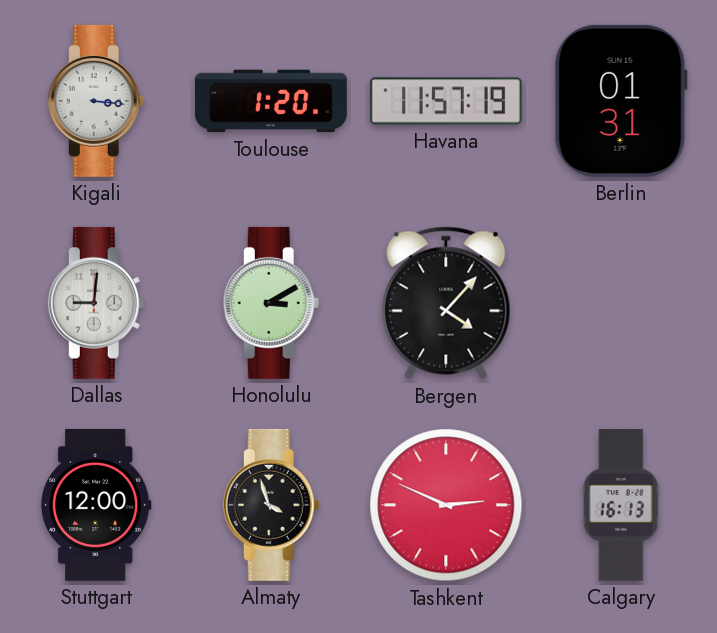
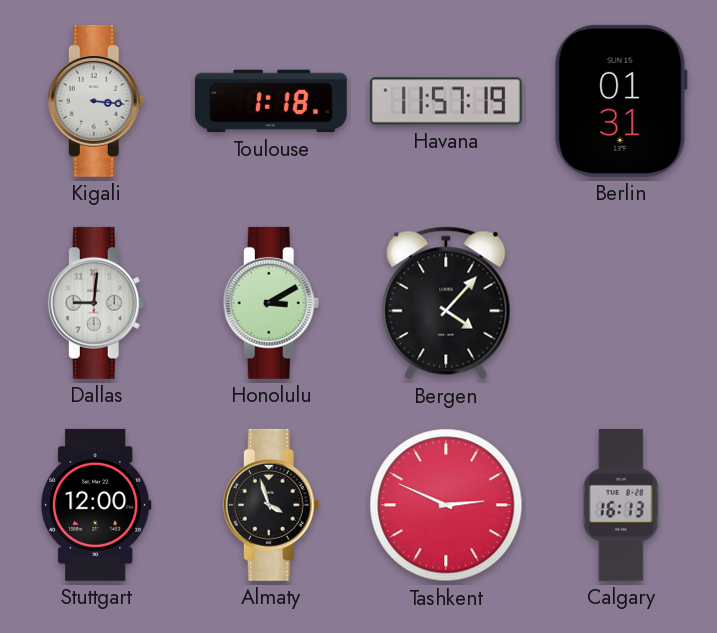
Toulouse: 1:20 -> 1:18 (271, 101)
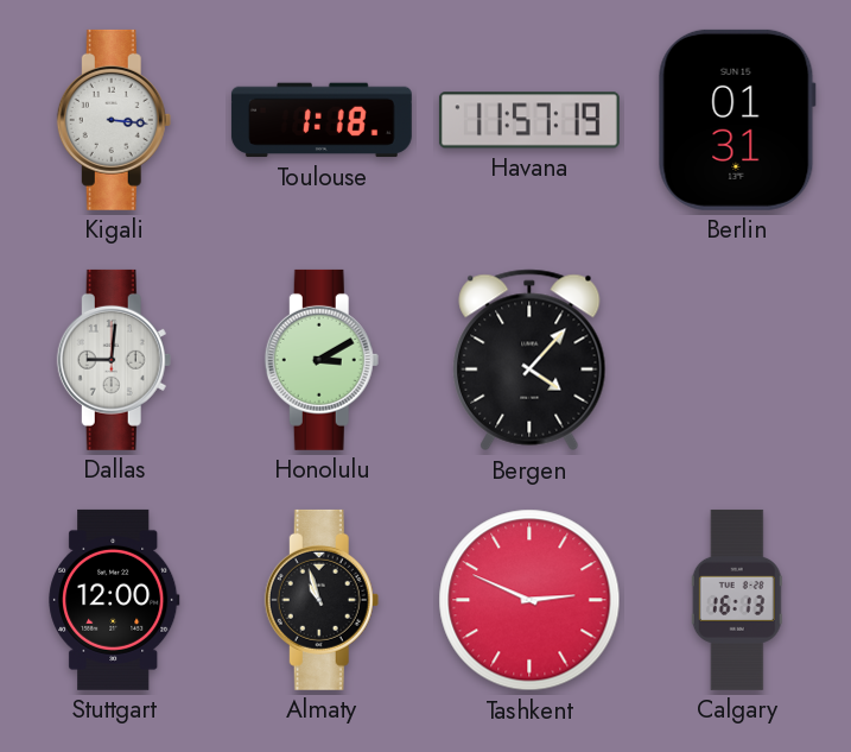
Almaty: 3:57 -> 10:57 (322, 600)
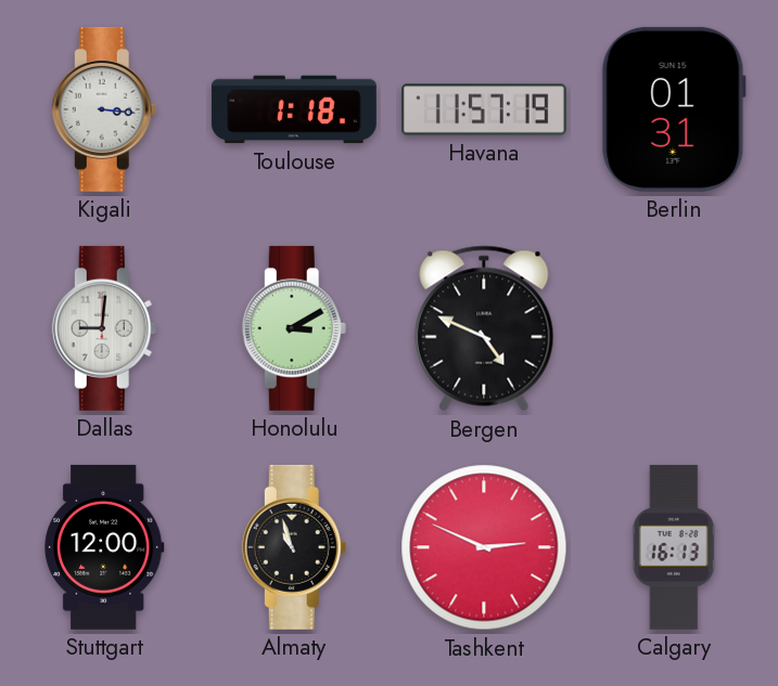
Bergen: 4:07 -> 4:49 (484, 328)
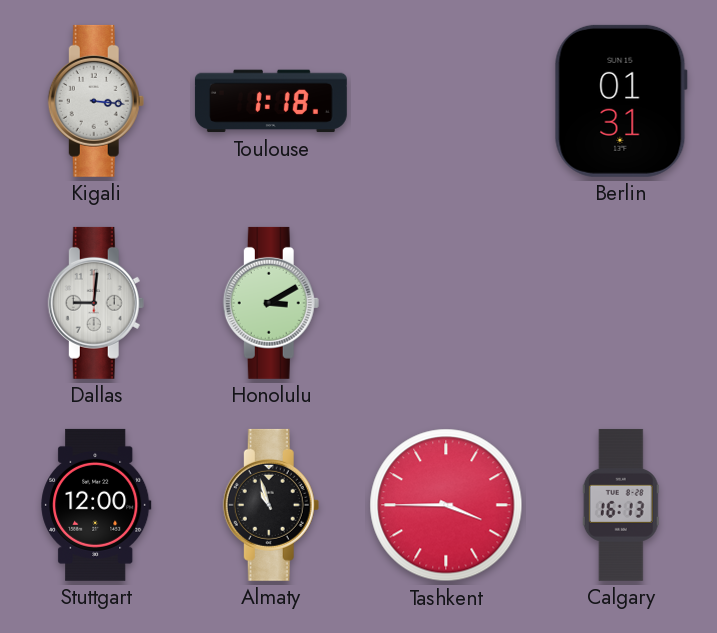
Havana: 11:57 -> none (484, 109)
Bergen: 4:49 -> none (484, 328)
Tashkent: 2:49 -> 3:45 (446, 505)
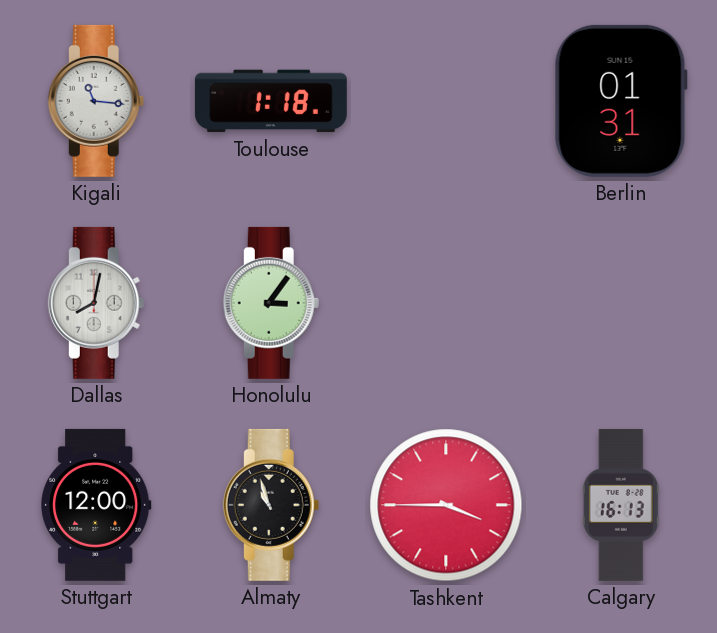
Kigali: 3:16 -> 11:16 (96, 101)
Dallas: 9:01 -> 8:02 (96, 303)
Honolulu: 3:10 -> 3:06 (271, 303)
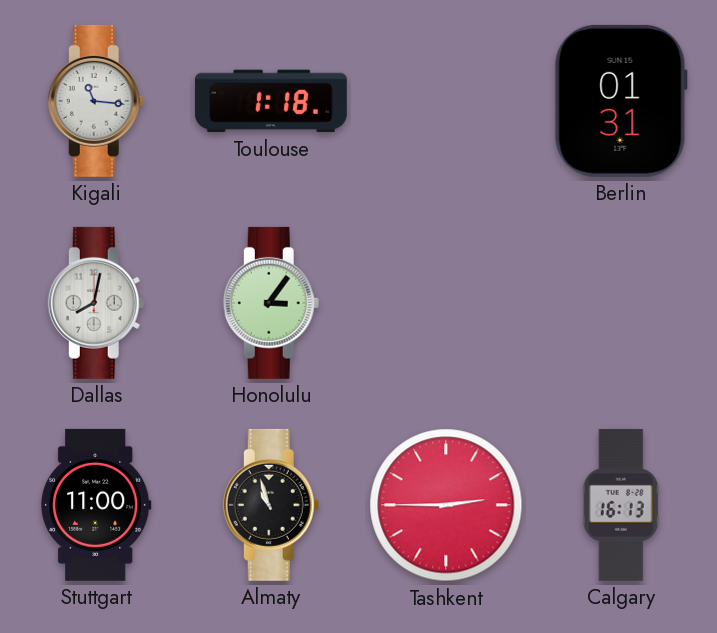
Stuttgart: 12:00 -> 11:00 (96, 505)
Tashkent: 3:45 -> 2:45 (446, 505)
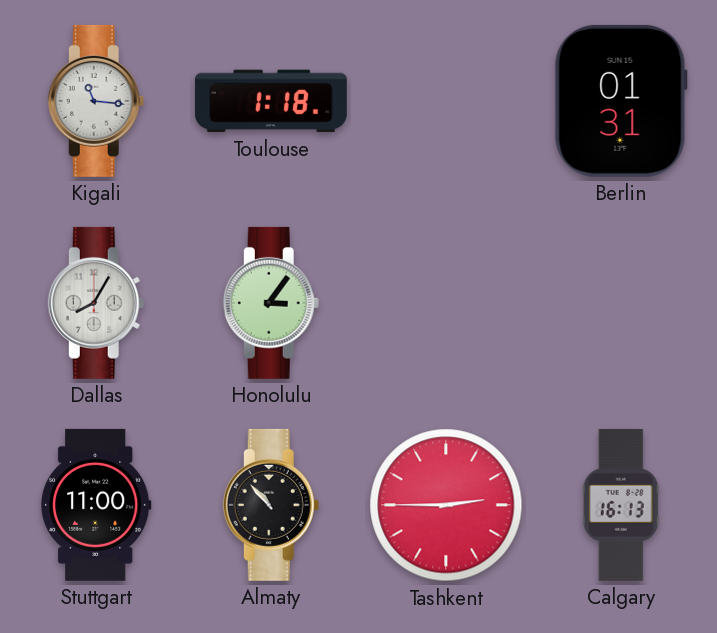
Dallas: 8:02 -> 8:05 (96, 303)
Almaty: 10:57 -> 10:53 (271, 505)
